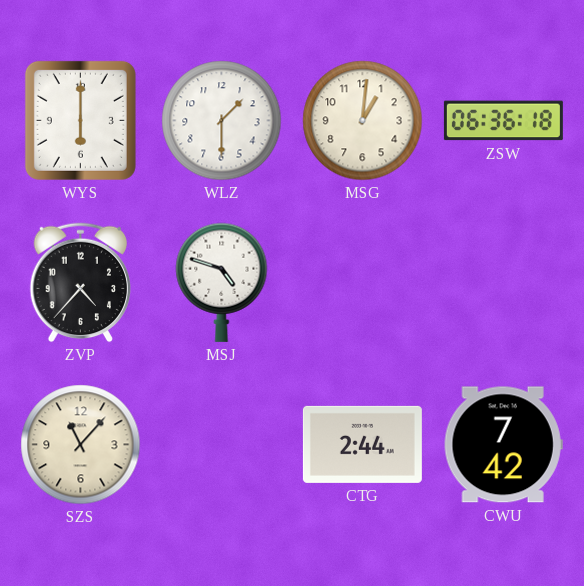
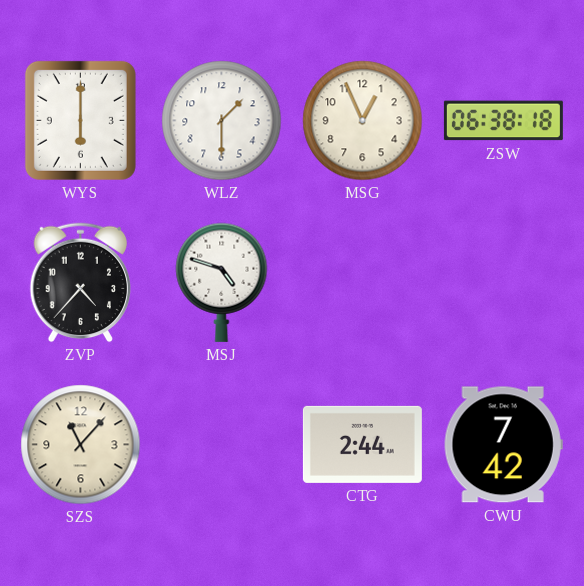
MSG: 1:01 -> 12:56 (363, 121)
ZSW: 06:36 -> 06:38 (503, 121)
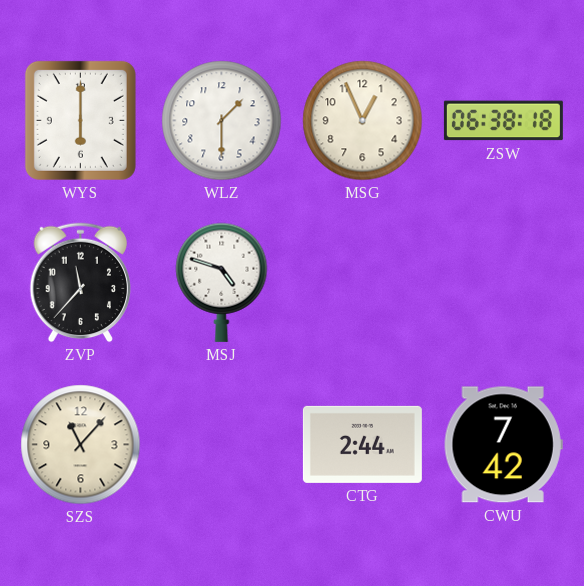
ZVP: 4:37 -> 11:37 (80, 283)
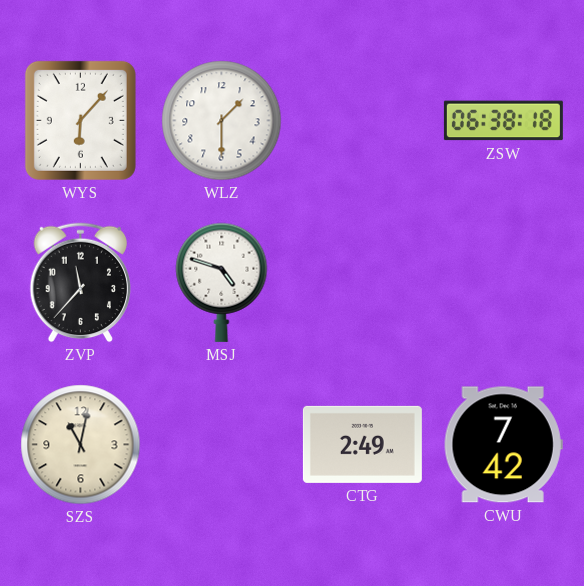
WYS: 6:00 -> 6:07 (80, 120)
MSG: 12:56 -> none (363, 121)
SZS: 11:07 -> 11:02 (81, 445)
CTG: 2:44 -> 2:49 (362, 444)
